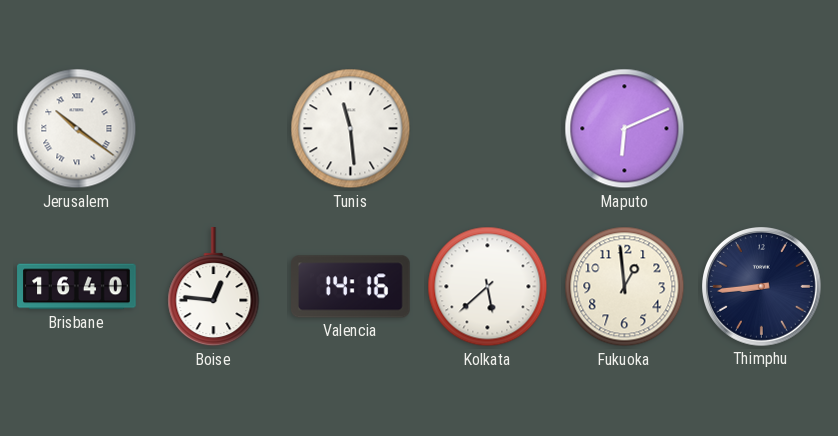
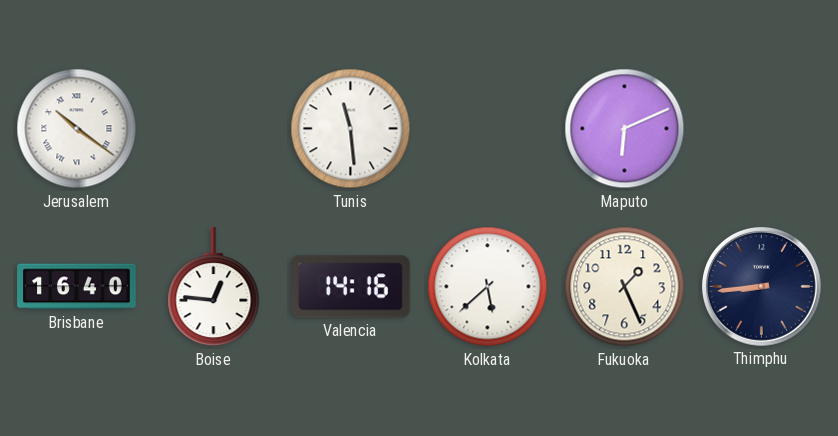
Fukuoka: 12:59 -> 1:26 (625, 287)
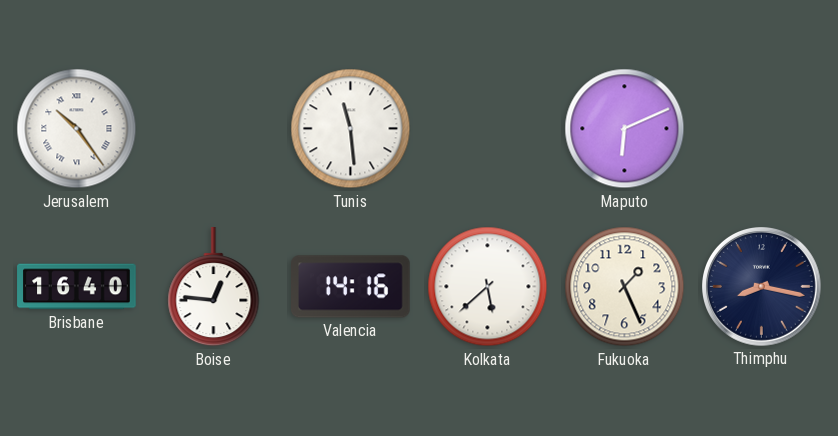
Jerusalem: 10:21 -> 10:24 (77, 129)
Thimphu: 8:44 -> 8:17 (762, 287)
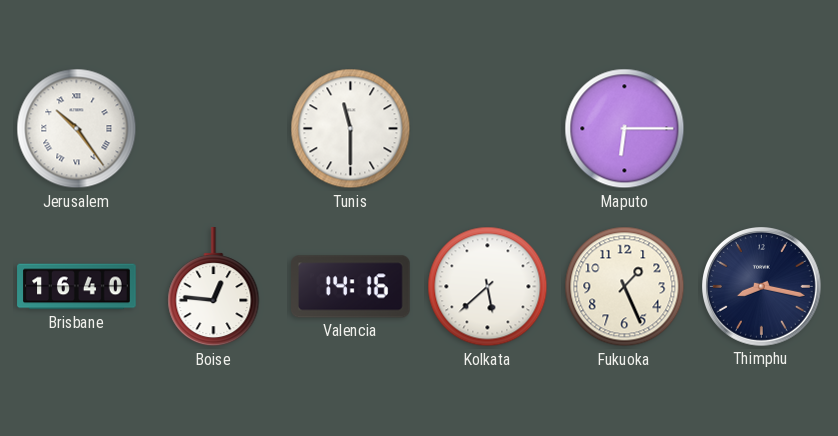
Tunis: 11:29 -> 11:30 (351, 129)
Maputo: 6:11 -> 6:15 (625, 129)
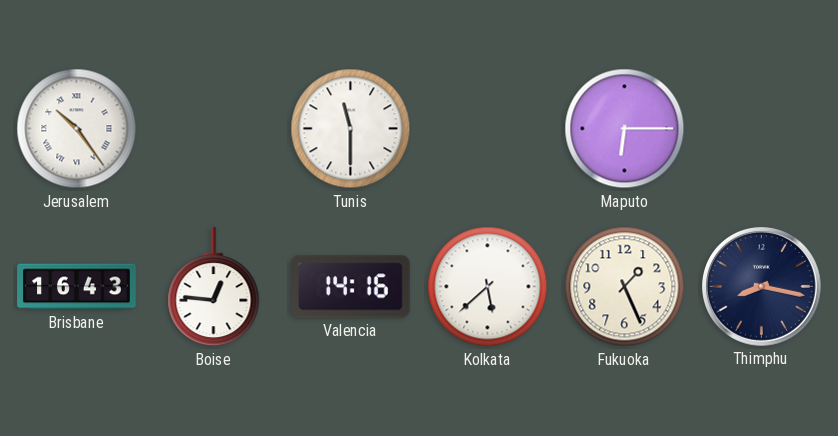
Brisbane: 16:40 -> 16:43 (77, 287)
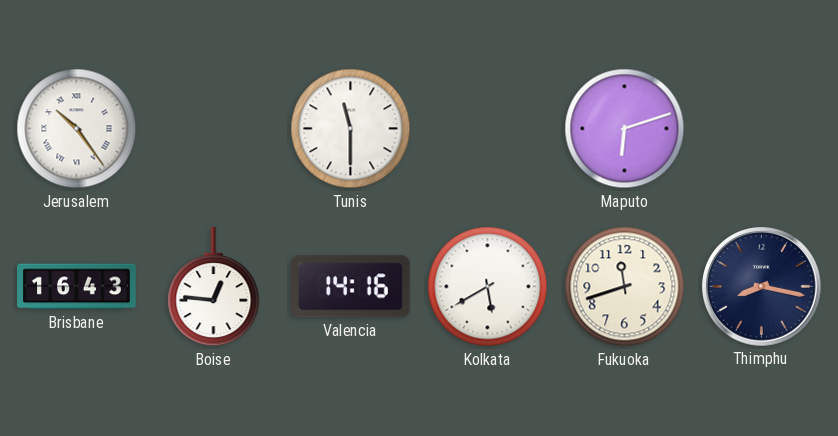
Maputo: 6:15 -> 6:12 (625, 129)
Kolkata: 5:38 -> 5:40 (488, 287)
Fukuoka: 1:26 -> 11:42 (625, 287)
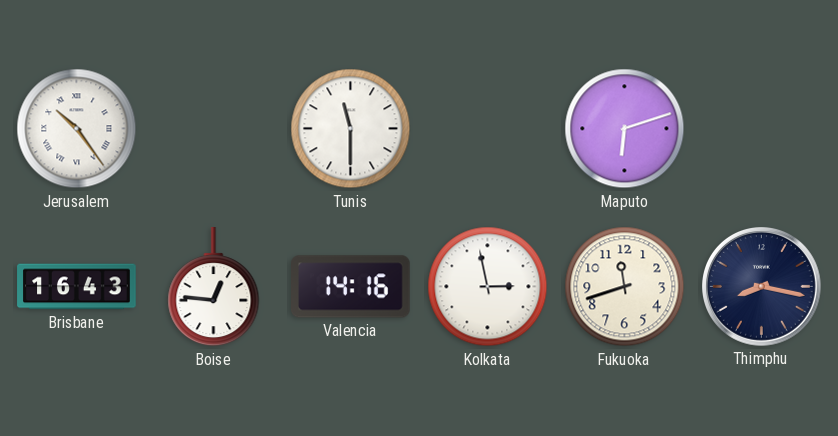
Kolkata: 5:40 -> 2:58 (488, 287)
